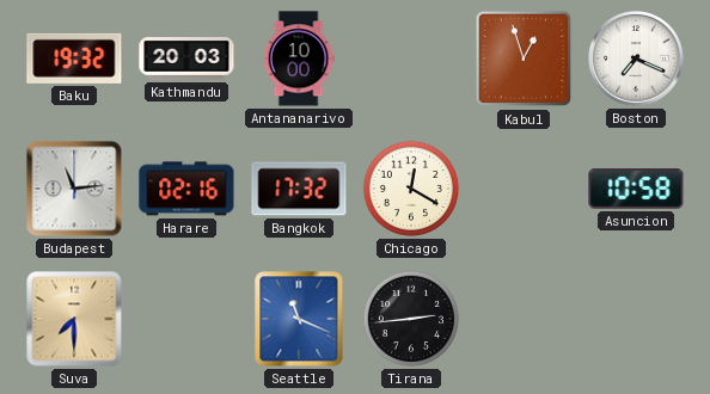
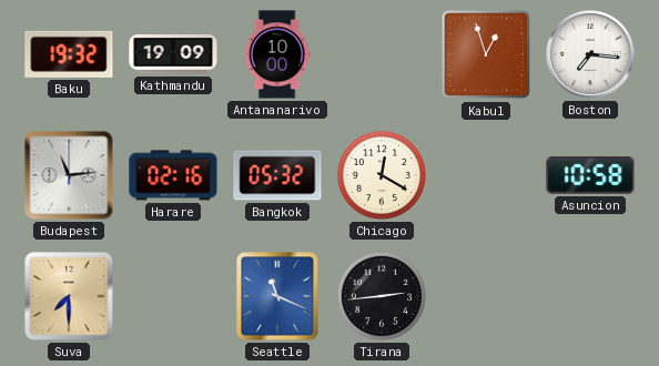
Kathmandu: 20:03 -> 19:09 (173, 55)
Boston: 7:19 -> 7:16 (590, 54)
Bangkok: 17:32 -> 05:32 (277, 175)
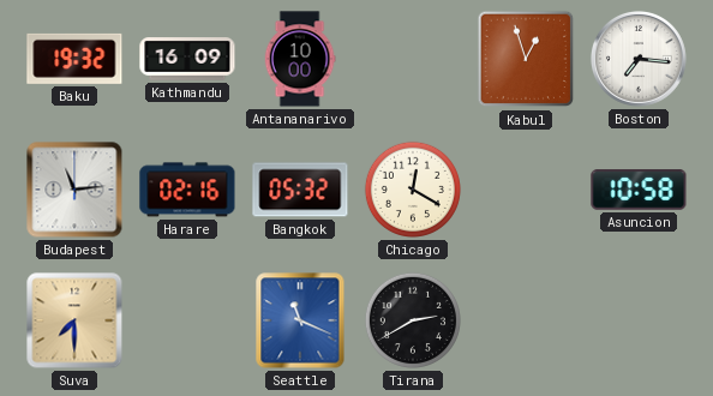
Kathmandu: 19:09 -> 16:09 (187, 60)
Tirana: 2:44 -> 2:40 (413, 320)
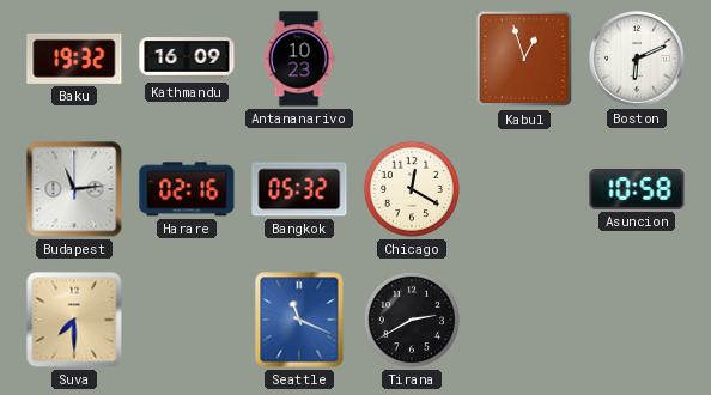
Antananarivo: 10:00 -> 10:23 (299, 59)
Boston: 7:16 -> 6:11 (637, 59)
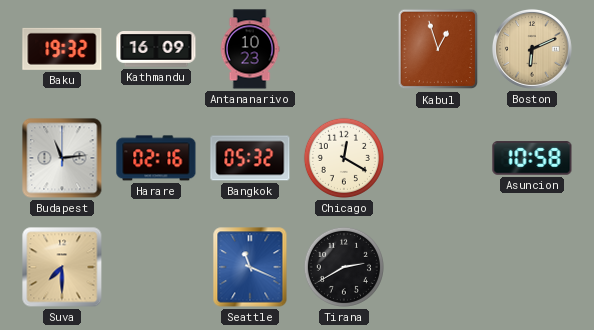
Boston dial: white -> champagne (532, 49)
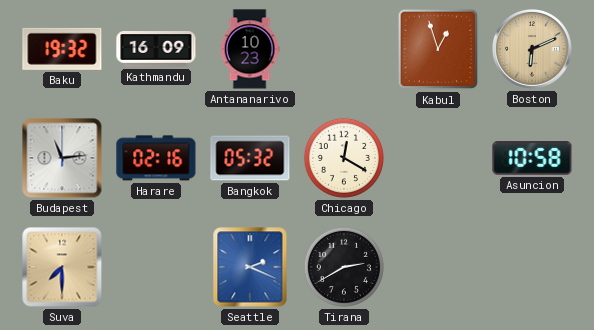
Seattle: 11:19 -> 2:19 (250, 267)
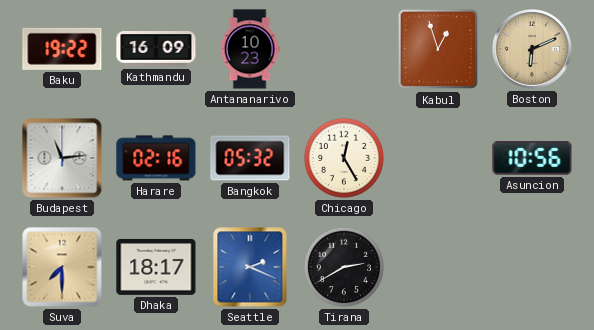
Baku: 19:32 -> 19:22 (62, 49)
Chicago: 12:20 -> 12:25 (344, 158)
Asuncion: 10:58 -> 10:56 (532, 158)
Dhaka: none -> 18:17 (156, 267)
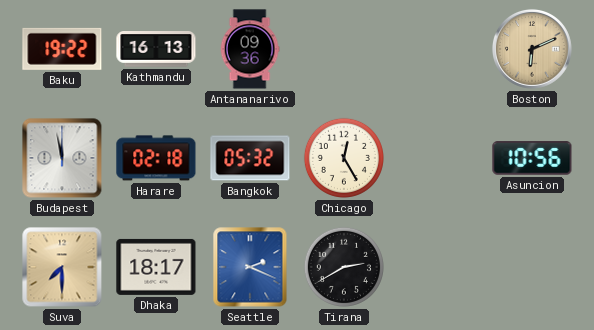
Kathmandu: 16:09 -> 16:13 (156, 50)
Antananarivo: 10:23 -> 09:36 (250, 49)
Kabul: 12:57 -> none (438, 49)
Budapest: 11:14 -> 11:58 (62, 158)
Harare: 02:16 -> 02:18 (156, 158)
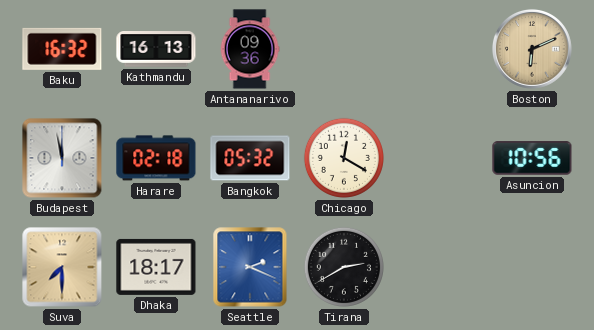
Baku: 19:22 -> 16:32 (62, 49)
Chicago: 12:25 -> 12:20 (344, 158)
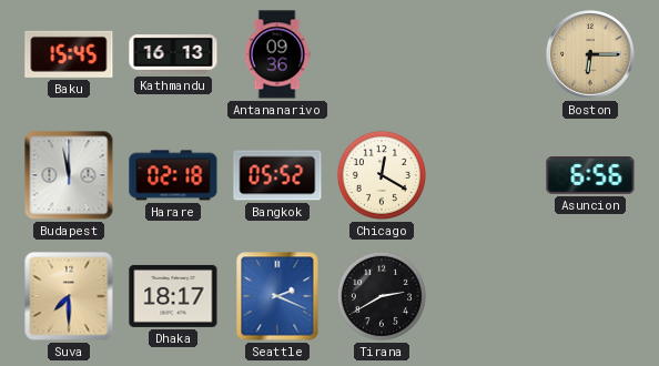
Baku: 16:32 -> 15:45 (69, 54)
Boston: 6:11 -> 6:15 (590, 54)
Bangkok: 05:32 -> 05:52 (277, 175)
Asuncion: 10:56 -> 6:56 (590, 175)
